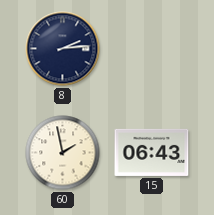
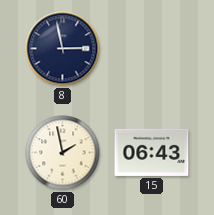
8: 2:14 -> 2:58 (63, 49)
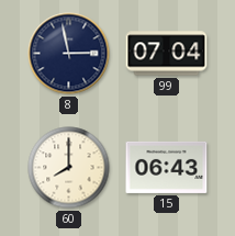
99: none -> 07:04 (167, 54)
60: 1:58 -> 8:00 (69, 168)
